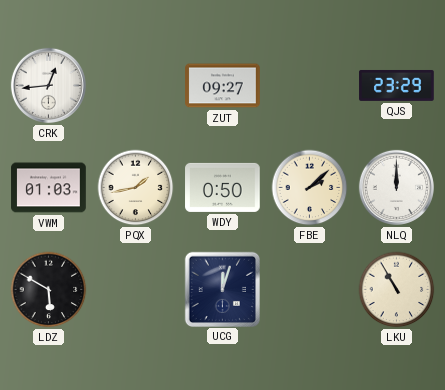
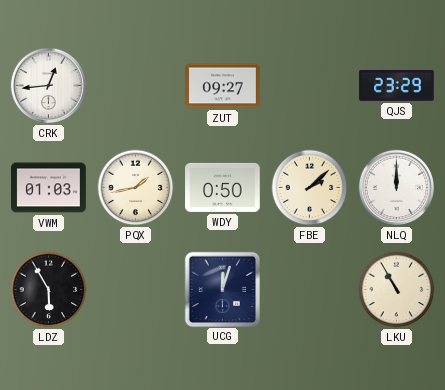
LDZ: 5:50 -> 5:55 (49, 290)
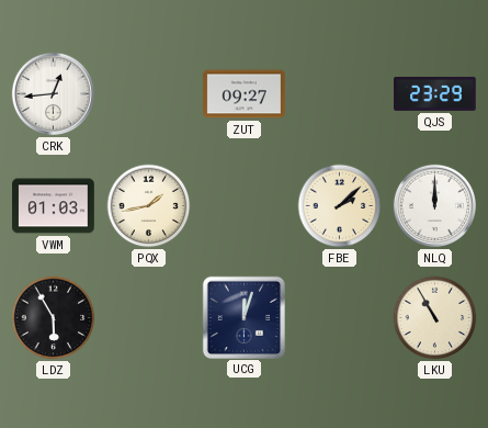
WDY: 0:50 -> none (223, 187)
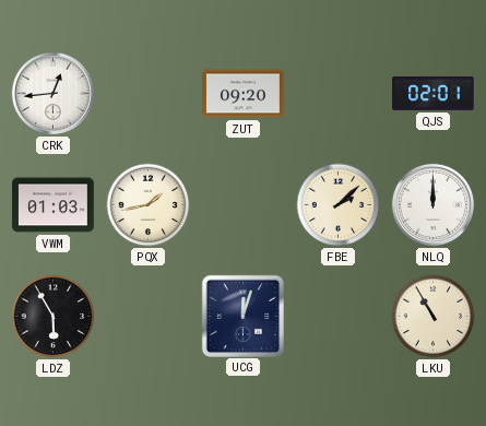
ZUT: 09:27 -> 09:20 (244, 94)
QJS: 23:29 -> 02:01 (434, 93)
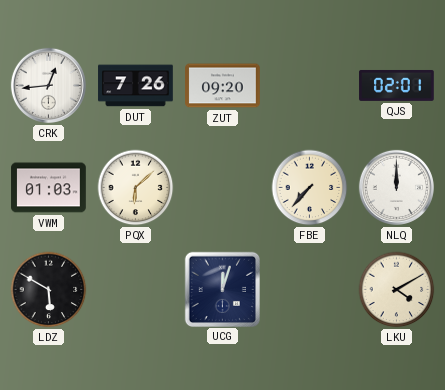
DUT: none -> 7:26 (136, 86)
PQX: 1:43 -> 6:08 (136, 188)
FBE: 2:08 -> 7:37 (310, 188)
LDZ: 5:55 -> 5:50 (49, 290)
LKU: 10:55 -> 4:10 (397, 290)
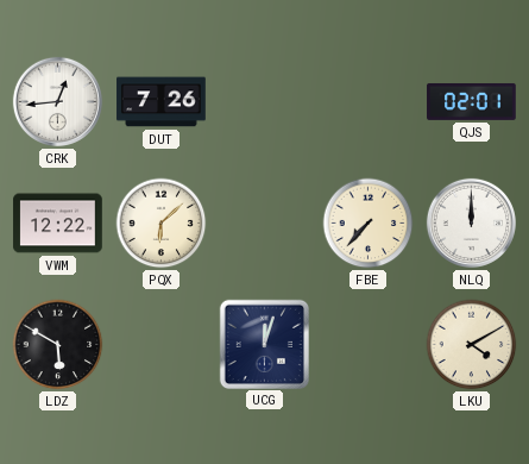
ZUT: 09:20 -> none (223, 86)
VWM: 01:03 -> 12:22 (58, 224)
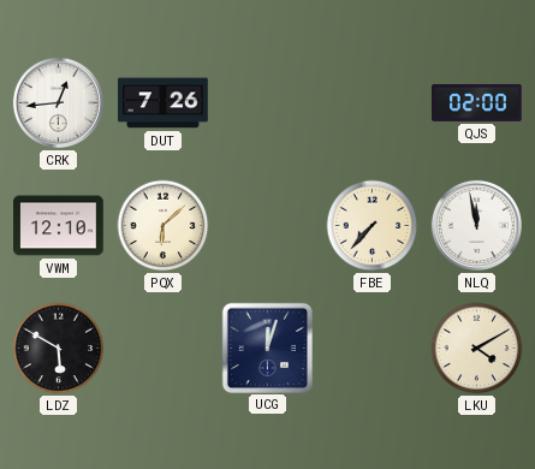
QJS: 02:01 -> 02:00 (477, 102)
VWM: 12:22 -> 12:10 (59, 226)
NLQ: 12:00 -> 11:58 (476, 225)
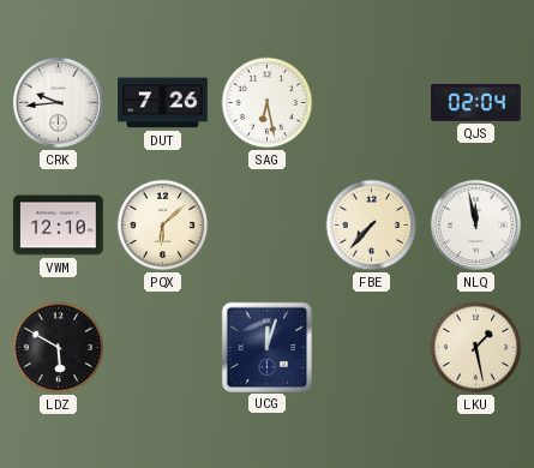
CRK: 12:44 -> 9:44 (58, 102)
SAG: none -> 6:28 (268, 103)
QJS: 02:00 -> 02:04 (476, 102)
LKU: 4:10 -> 1:28 (476, 348)
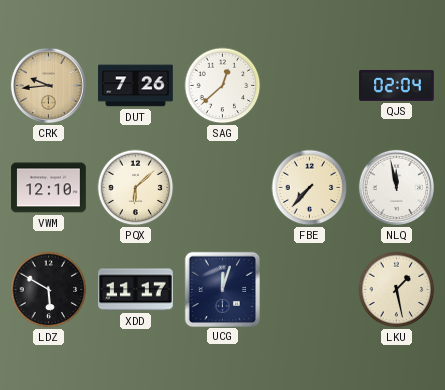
CRK dial: white -> champagne (48, 85)
SAG: 6:28 -> 12:38 (223, 86)
XDD: none -> 11:17 (136, 290)
